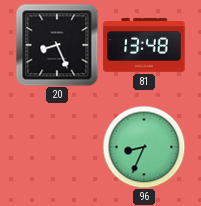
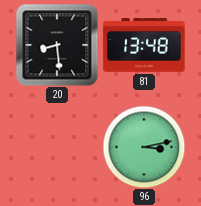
20: 8:26 -> 8:29 (57, 45)
96: 8:34 -> 3:13 (144, 147)
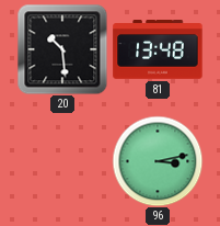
20: 8:29 -> 10:29 (62, 49)
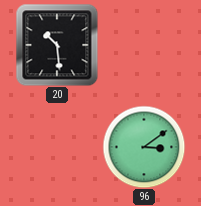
81: 13:48 -> none (158, 50)
96: 3:13 -> 3:09 (144, 147)
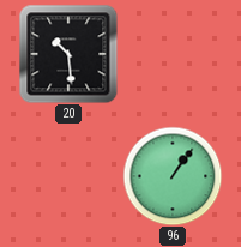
96: 3:09 -> 1:06 (173, 176)
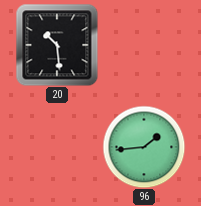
96: 1:06 -> 1:44 (144, 147)
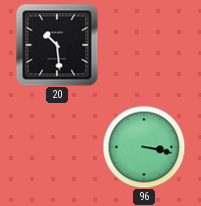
96: 1:44 -> 3:17 (144, 147)
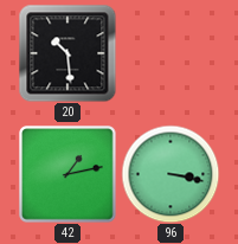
42: none -> 1:13 (69, 175)
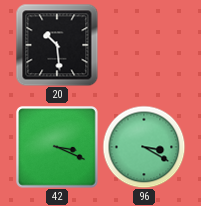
42: 1:13 -> 3:19 (58, 148)
96: 3:17 -> 3:20 (144, 147)
